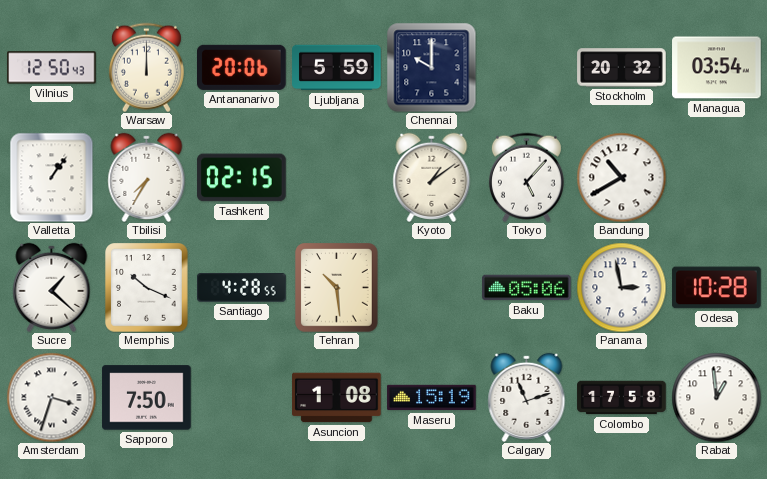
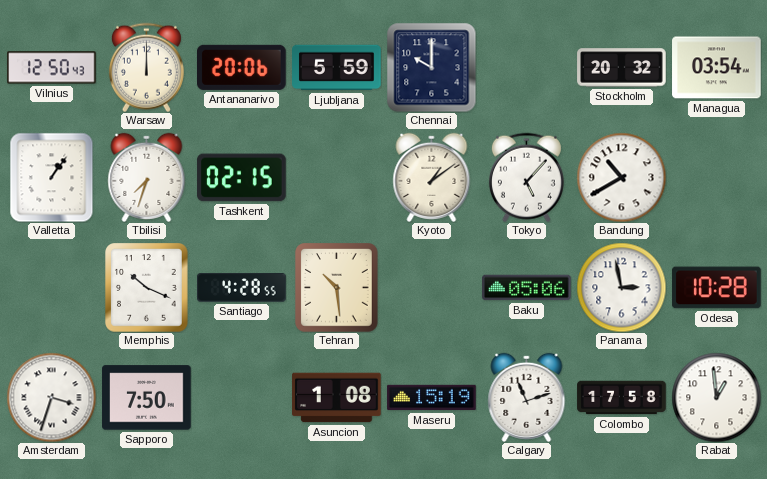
Tbilisi: 7:35 -> 7:33 (147, 177)
Sucre: 1:22 -> none (52, 287)
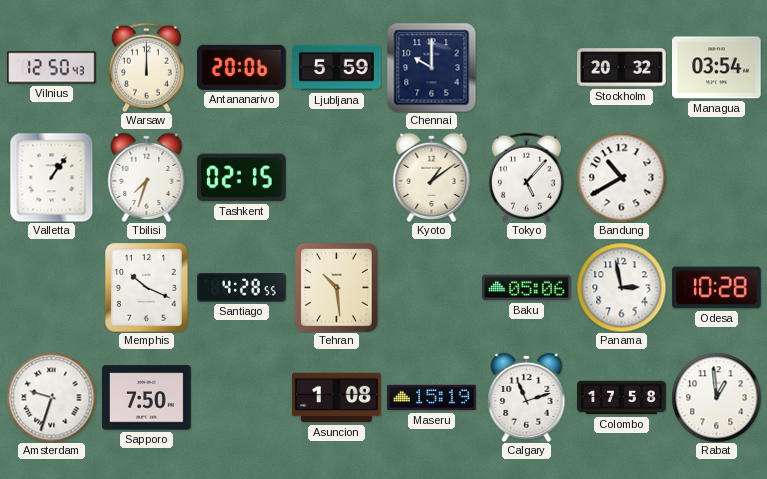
Amsterdam: 3:33 -> 9:33 (51, 397)
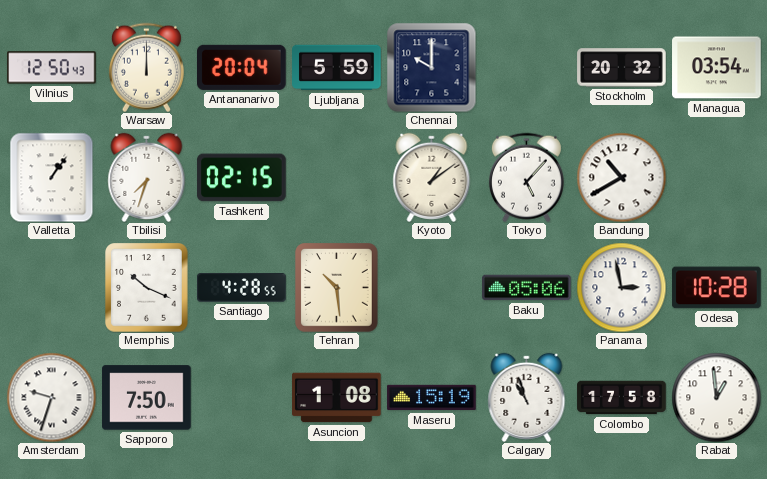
Antananarivo: 20:06 -> 20:04 (242, 67)
Calgary: 11:12 -> 10:57 (527, 397)
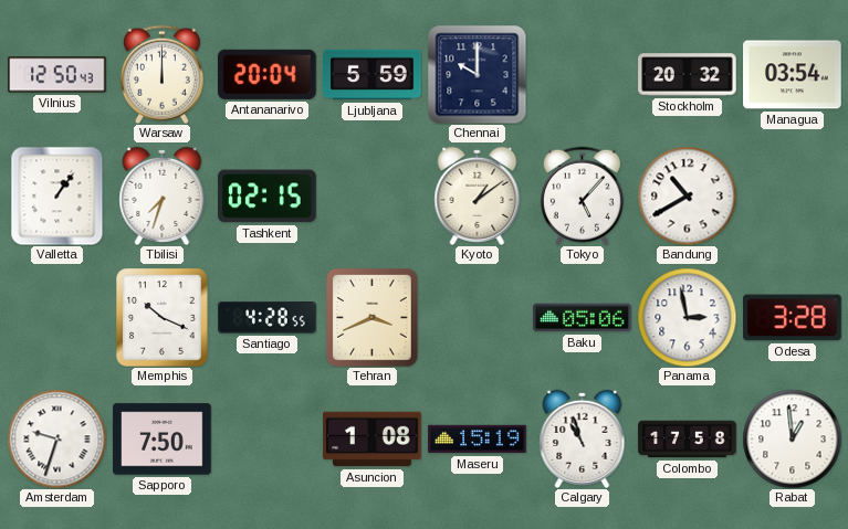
Tehran: 10:29 -> 3:41 (373, 318)
Odesa: 10:28 -> 3:28 (793, 318)
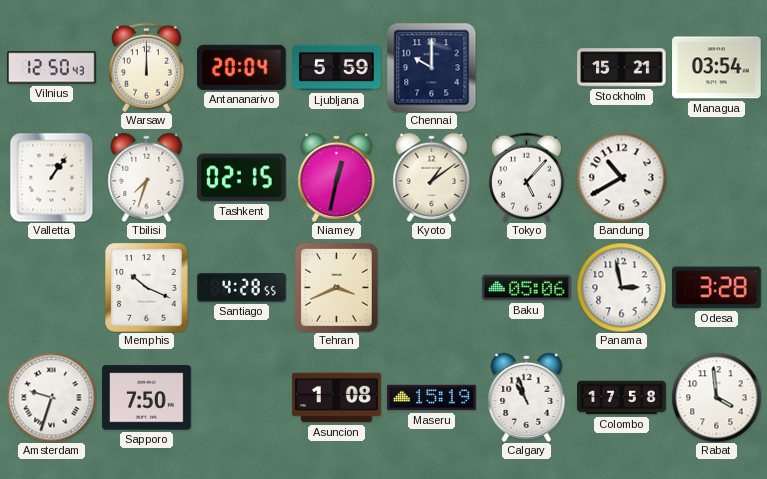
Stockholm: 20:32 -> 15:21 (622, 68)
Niamey: none -> 12:32 (337, 177)
Rabat: 12:59 -> 3:59 (716, 397)
